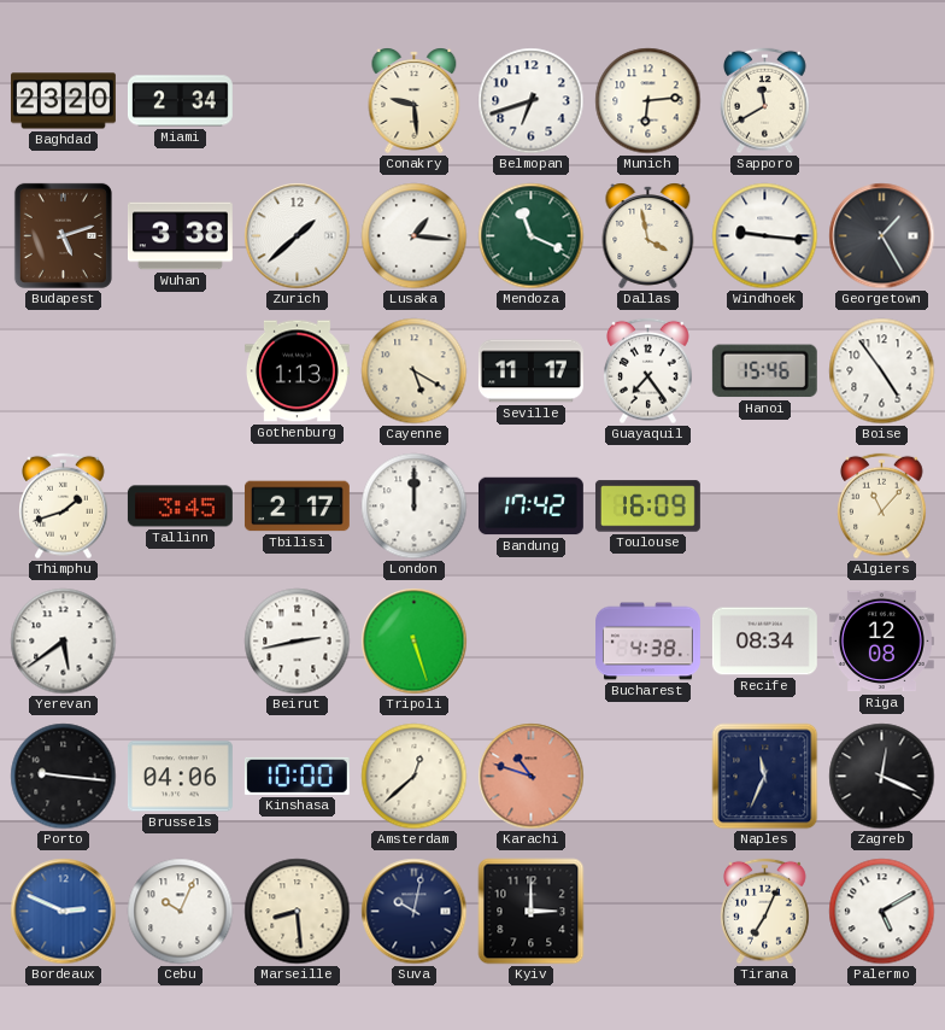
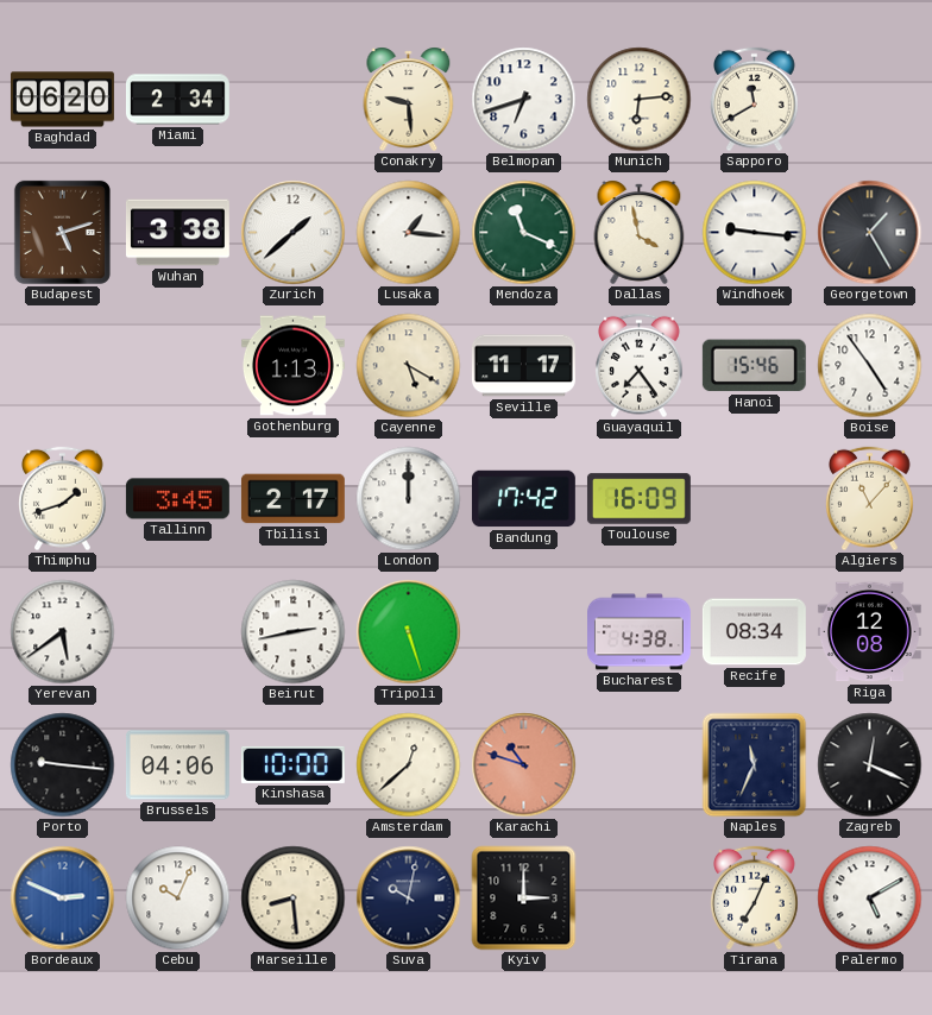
Baghdad: 23:20 -> 06:20 (62, 100)
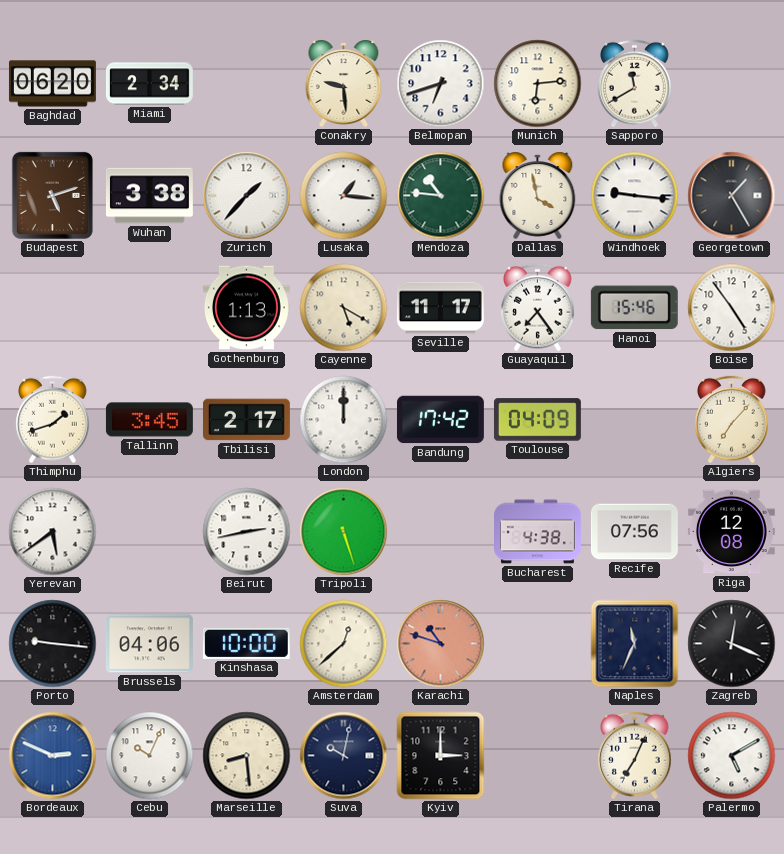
Zurich: 1:38 -> 1:37 (247, 196)
Mendoza: 11:19 -> 10:46 (441, 196)
Toulouse: 16:09 -> 04:09 (537, 420)
Algiers: 11:07 -> 7:07 (732, 420)
Recife: 08:34 -> 07:56 (634, 532)
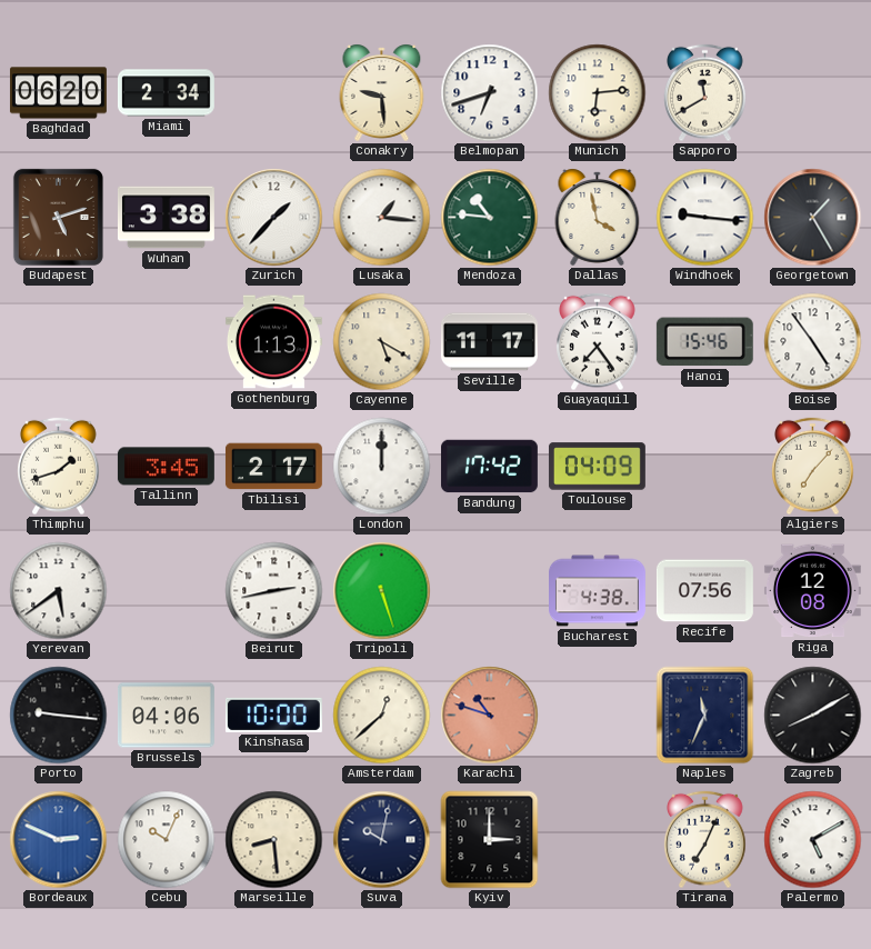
Zagreb: 12:19 -> 8:10 (813, 716)
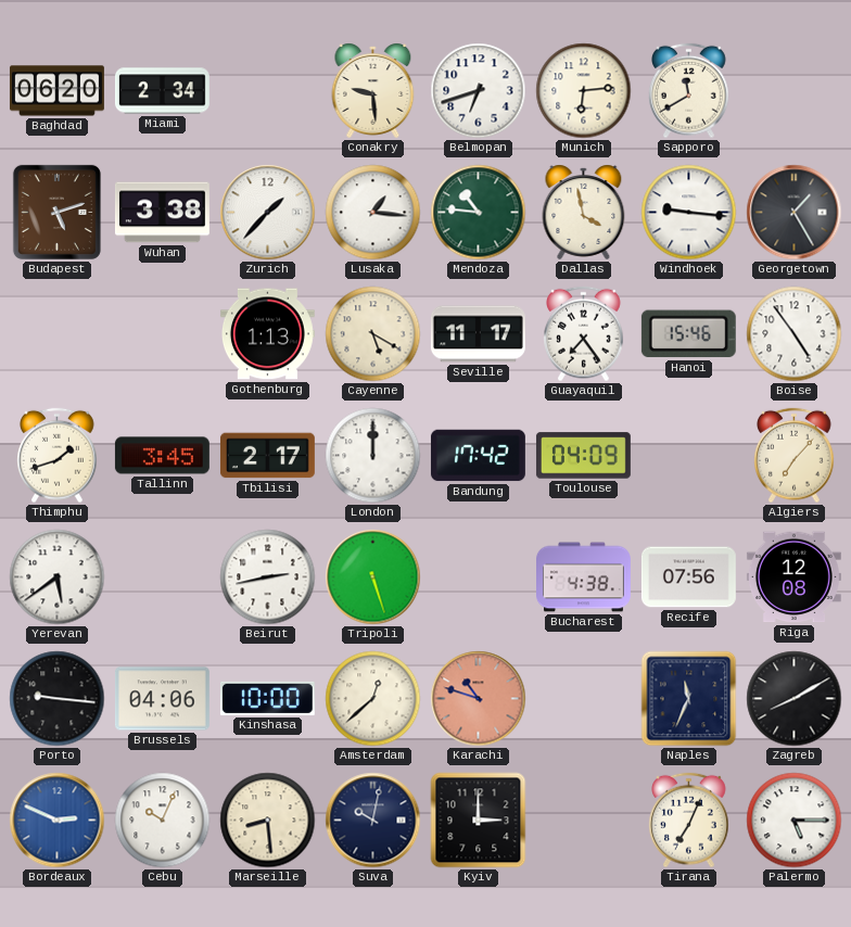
Palermo: 5:10 -> 5:15 (795, 821)
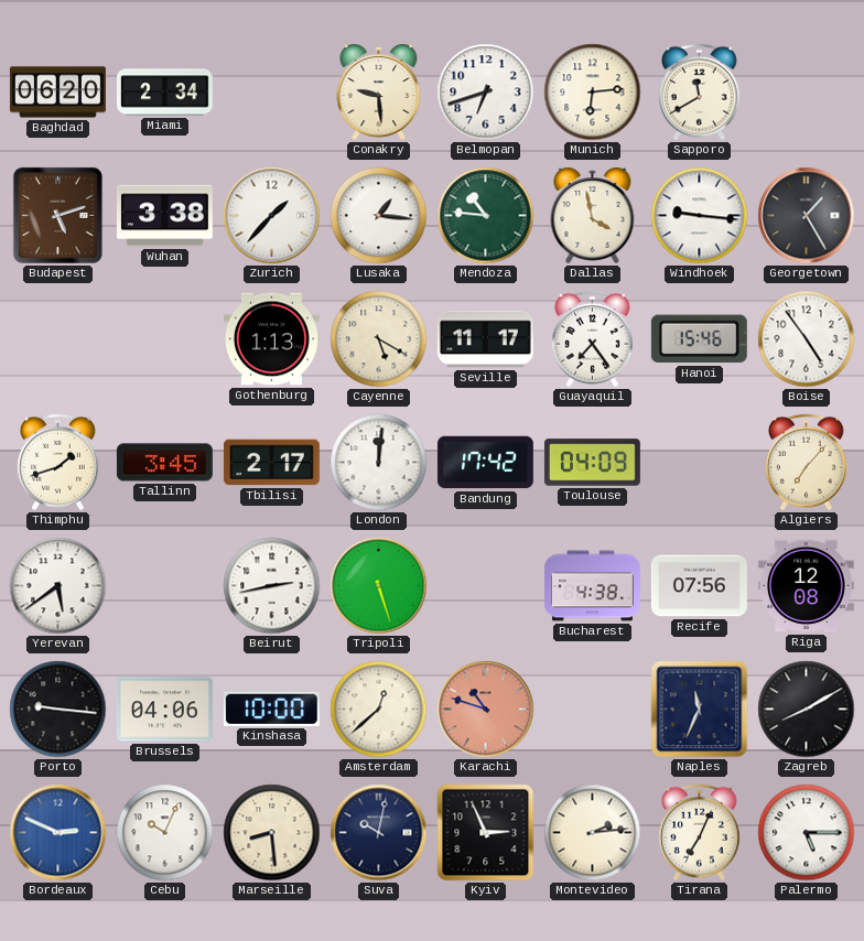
London: 12:00 -> 12:01 (379, 463)
Kyiv: 3:00 -> 2:56 (486, 833)
Montevideo: none -> 2:14 (593, 833)
